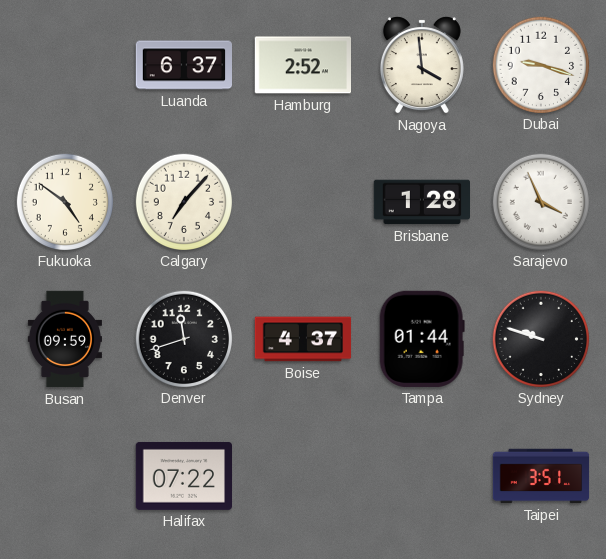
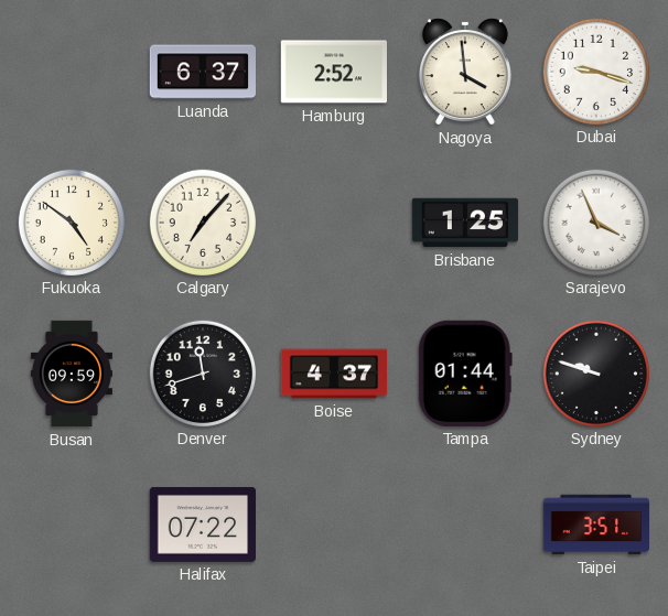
Brisbane: 1:28 -> 1:25 (464, 223)
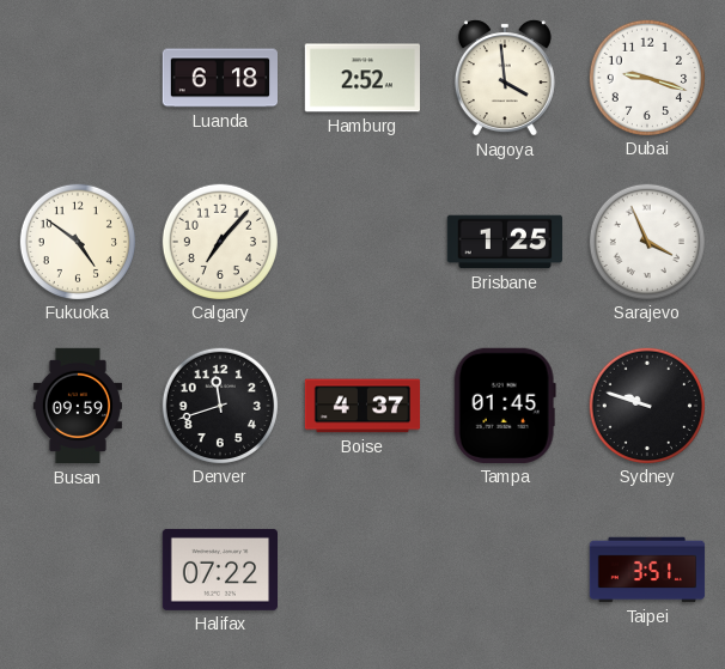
Luanda: 6:37 -> 6:18 (219, 78)
Tampa: 01:44 -> 01:45 (505, 406)
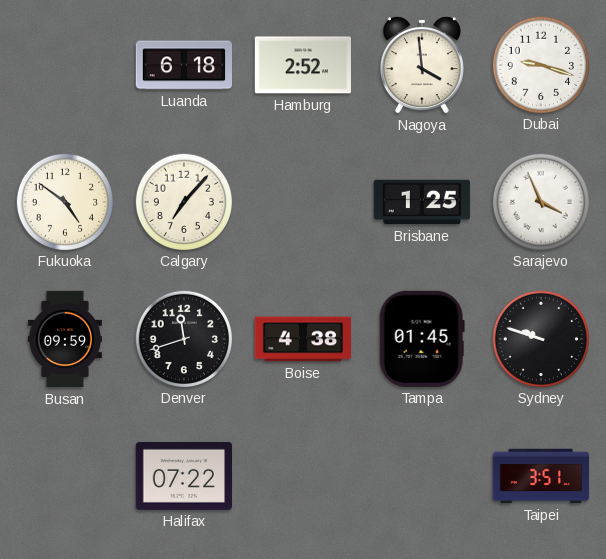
Boise: 4:37 -> 4:38 (303, 339)
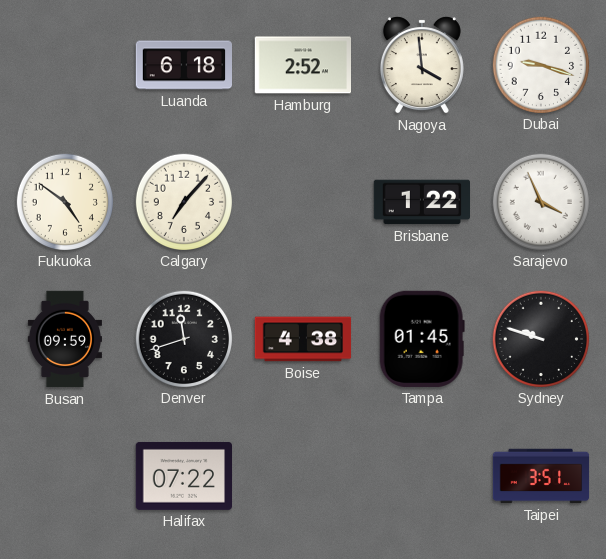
Brisbane: 1:25 -> 1:22 (421, 202)
